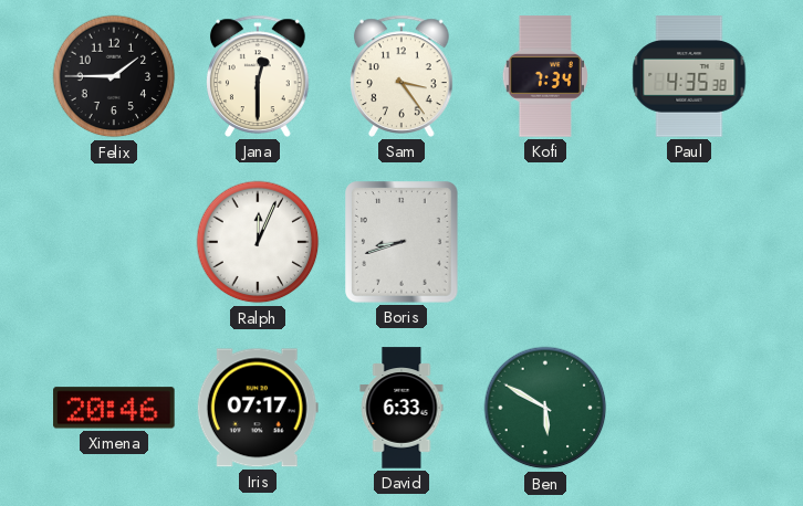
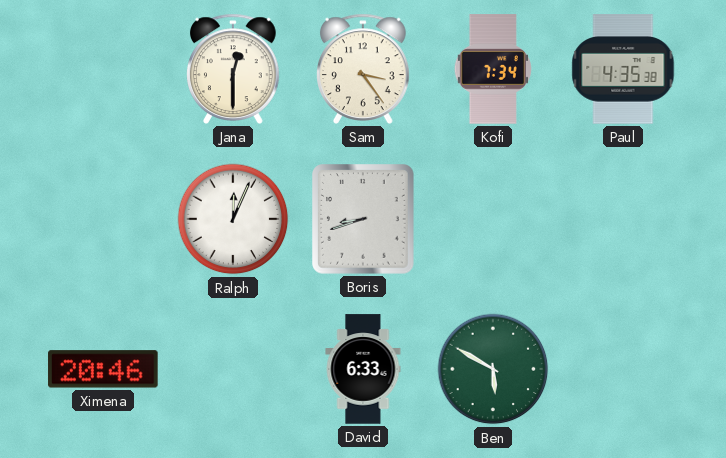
Felix: 1:45 -> none (114, 76)
Iris: 07:17 -> none (258, 408)
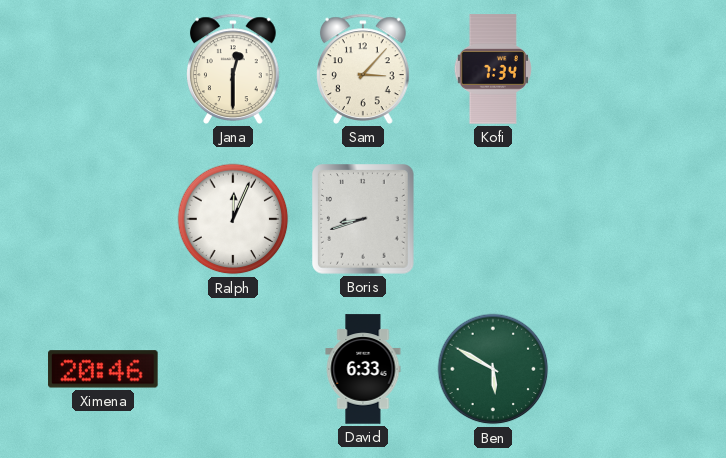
Sam: 3:24 -> 3:07 (364, 69)
Paul: 4:35 -> none (623, 69)
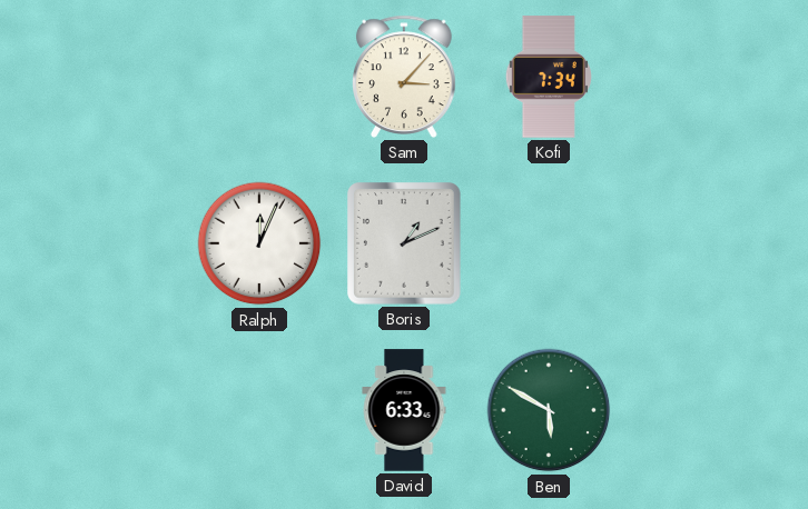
Jana: 12:30 -> none (234, 69)
Boris: 8:42 -> 1:11 (404, 243)
Ximena: 20:46 -> none (103, 369)
